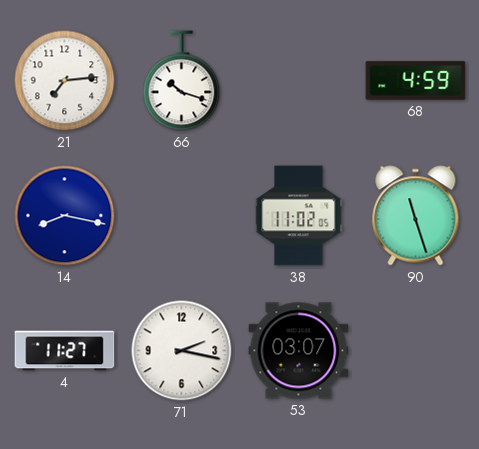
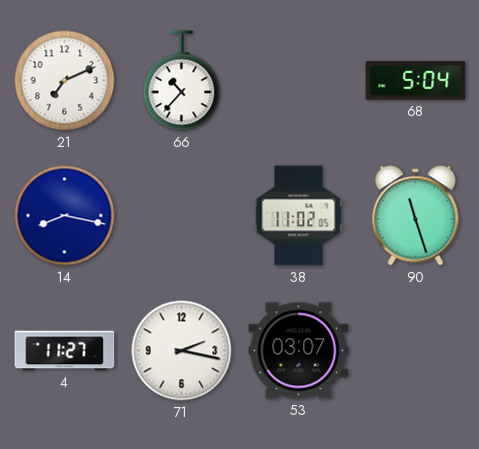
21: 7:14 -> 7:11 (65, 81)
66: 10:18 -> 10:37 (182, 81)
68: 4:59 -> 5:04 (416, 81)
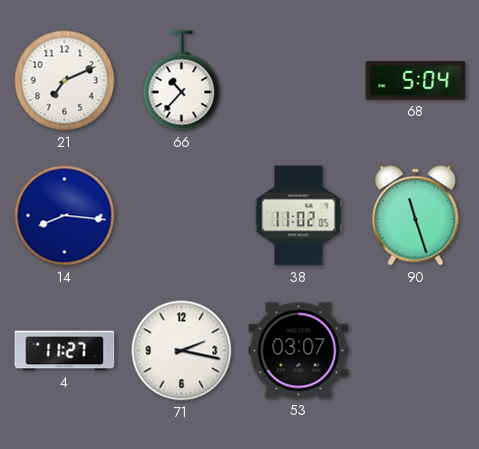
14: 8:17 -> 8:16 (65, 216)
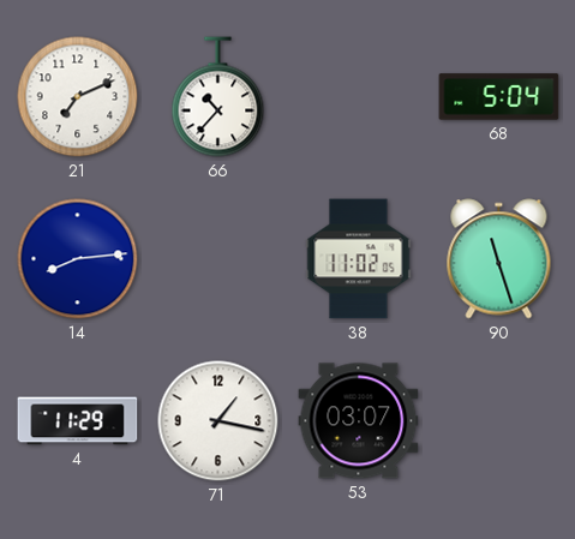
14: 8:16 -> 8:14 (78, 259)
4: 11:27 -> 11:29 (78, 421)
71: 2:17 -> 1:17 (218, 421)
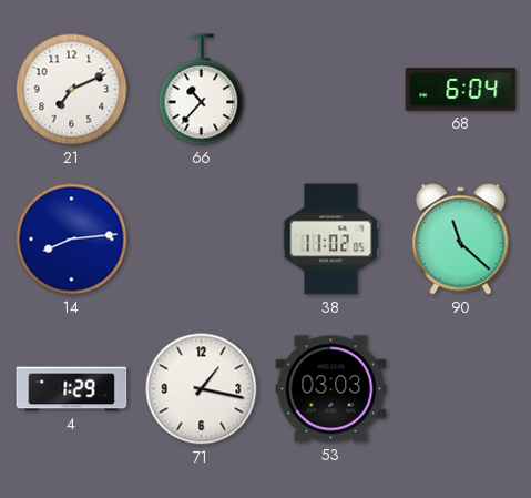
68: 5:04 -> 6:04 (461, 90)
90: 11:27 -> 11:22 (461, 240)
4: 11:29 -> 1:29 (72, 389)
53: 03:07 -> 03:03 (331, 389)
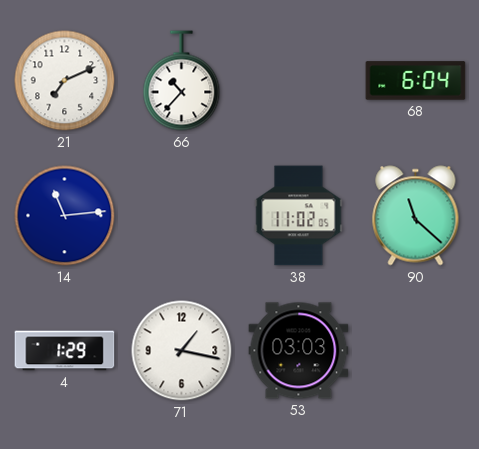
14: 8:14 -> 11:14 (65, 216)
